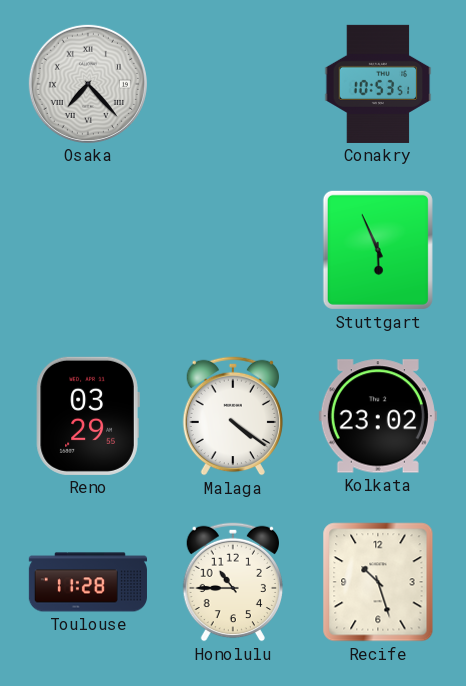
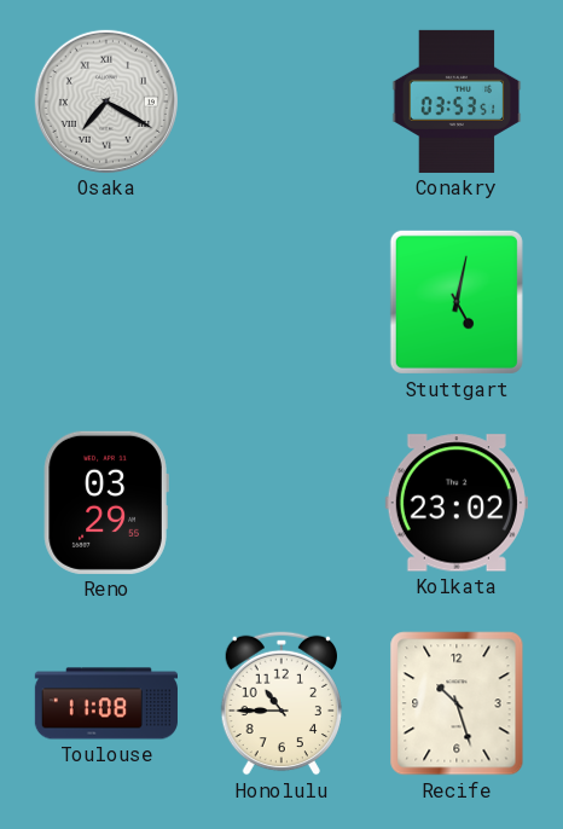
Osaka: 7:23 -> 7:20 (106, 102)
Conakry: 10:53 -> 03:53 (457, 102)
Stuttgart: 5:56 -> 5:02 (457, 302)
Malaga: 4:21 -> none (232, 416)
Toulouse: 11:28 -> 11:08 (106, 703)
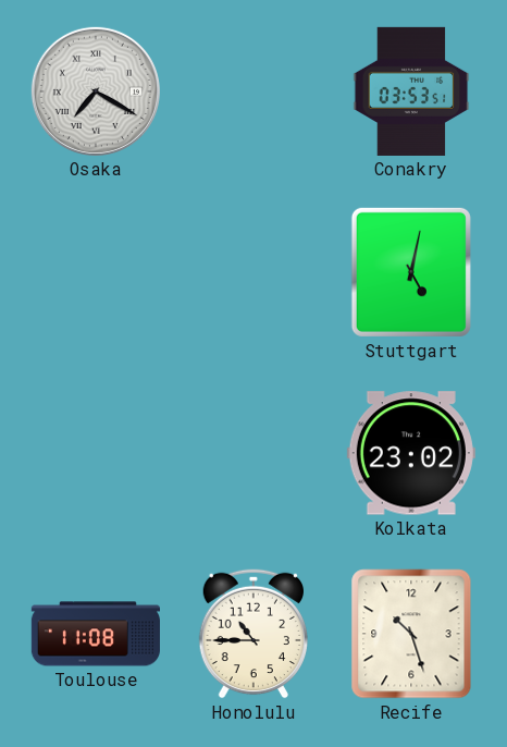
Reno: 03:29 -> none (106, 503)
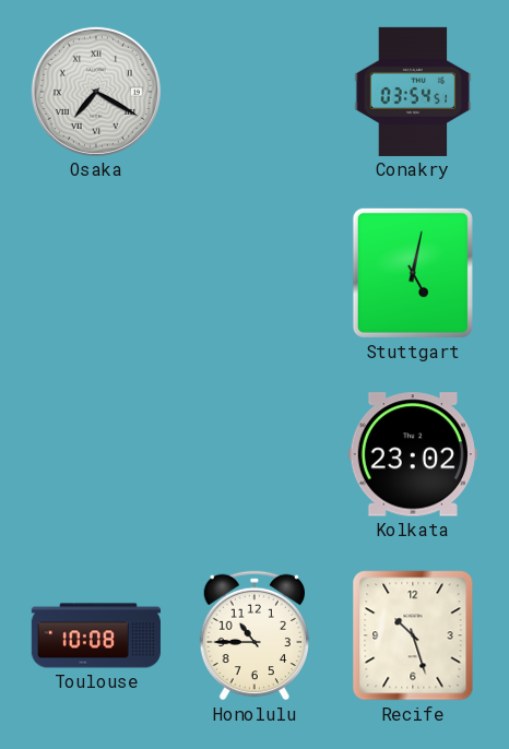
Conakry: 03:53 -> 03:54 (413, 92)
Toulouse: 11:08 -> 10:08 (96, 635)
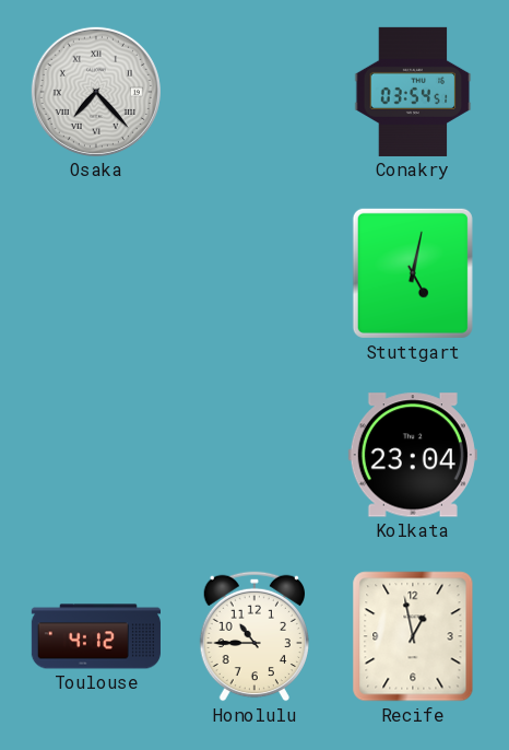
Osaka: 7:20 -> 7:23 (96, 92)
Kolkata: 23:02 -> 23:04 (413, 455)
Toulouse: 10:08 -> 4:12 (96, 636)
Recife: 10:27 -> 12:58 (413, 636)
